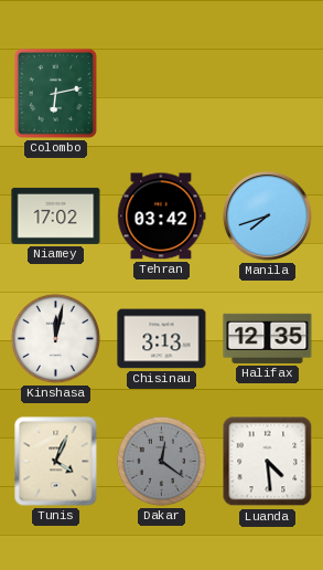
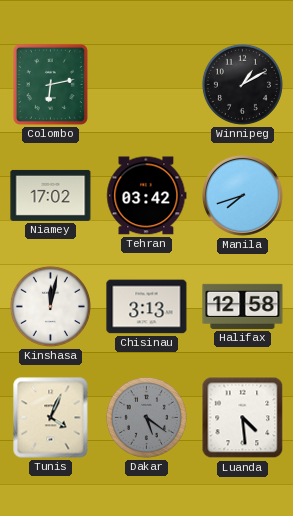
Winnipeg: none -> 1:10 (242, 84)
Halifax: 12:35 -> 12:58 (243, 306)
Dakar: 12:21 -> 5:21 (146, 417)
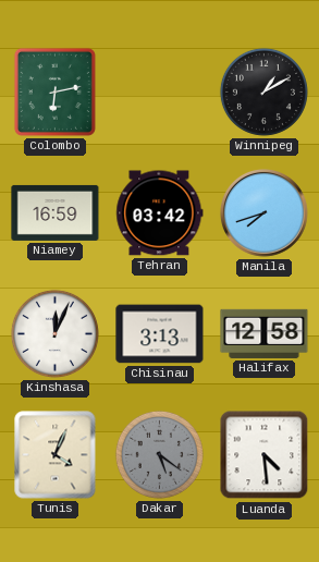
Niamey: 17:02 -> 16:59 (56, 212)
Kinshasa: 12:02 -> 12:04 (54, 333)
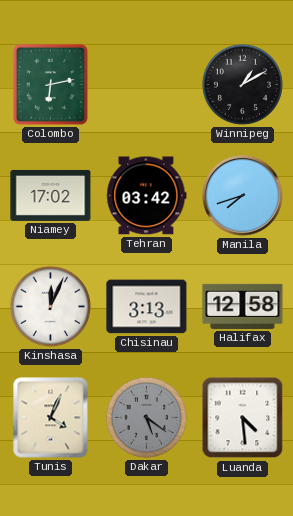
Niamey: 16:59 -> 17:02 (51, 195)
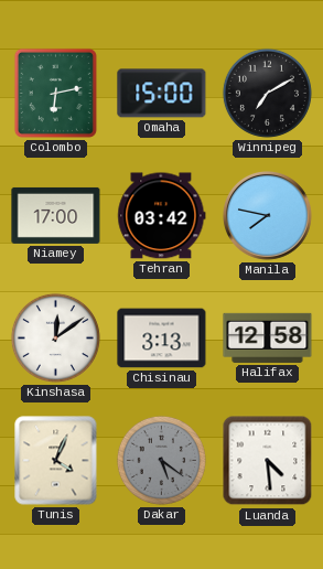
Omaha: none -> 15:00 (162, 94)
Winnipeg: 1:10 -> 7:10 (267, 93)
Niamey: 17:02 -> 17:00 (56, 215)
Manila: 7:42 -> 7:47 (268, 216)
Kinshasa: 12:04 -> 12:09 (55, 337)
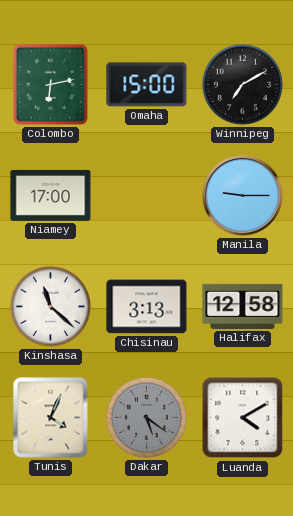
Tehran: 03:42 -> none (162, 216)
Manila: 7:47 -> 9:15 (243, 196)
Kinshasa: 12:09 -> 11:22 (50, 306)
Luanda: 4:29 -> 4:10 (243, 418)
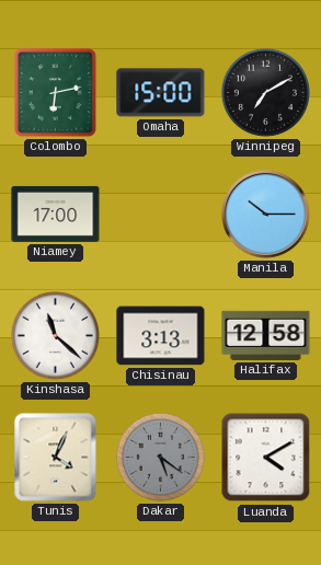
Manila: 9:15 -> 10:15 (266, 215)
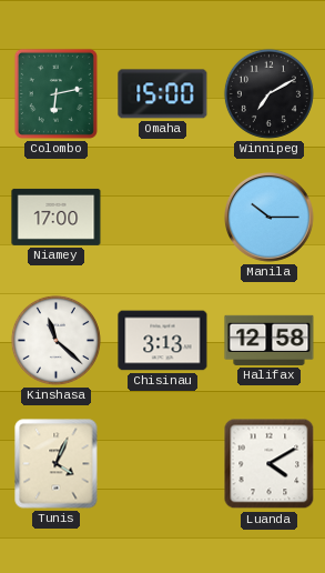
Dakar: 5:21 -> none (160, 457)
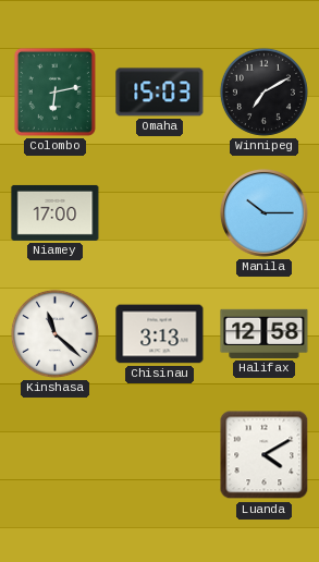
Omaha: 15:00 -> 15:03 (160, 93)
Tunis: 4:04 -> none (57, 464)
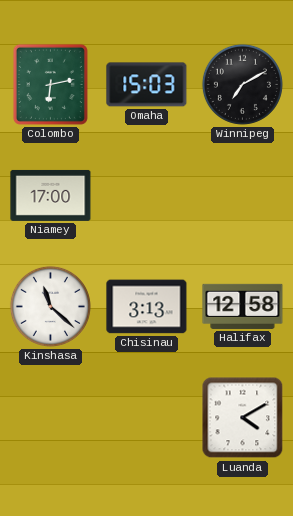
Manila: 10:15 -> none (265, 213)
